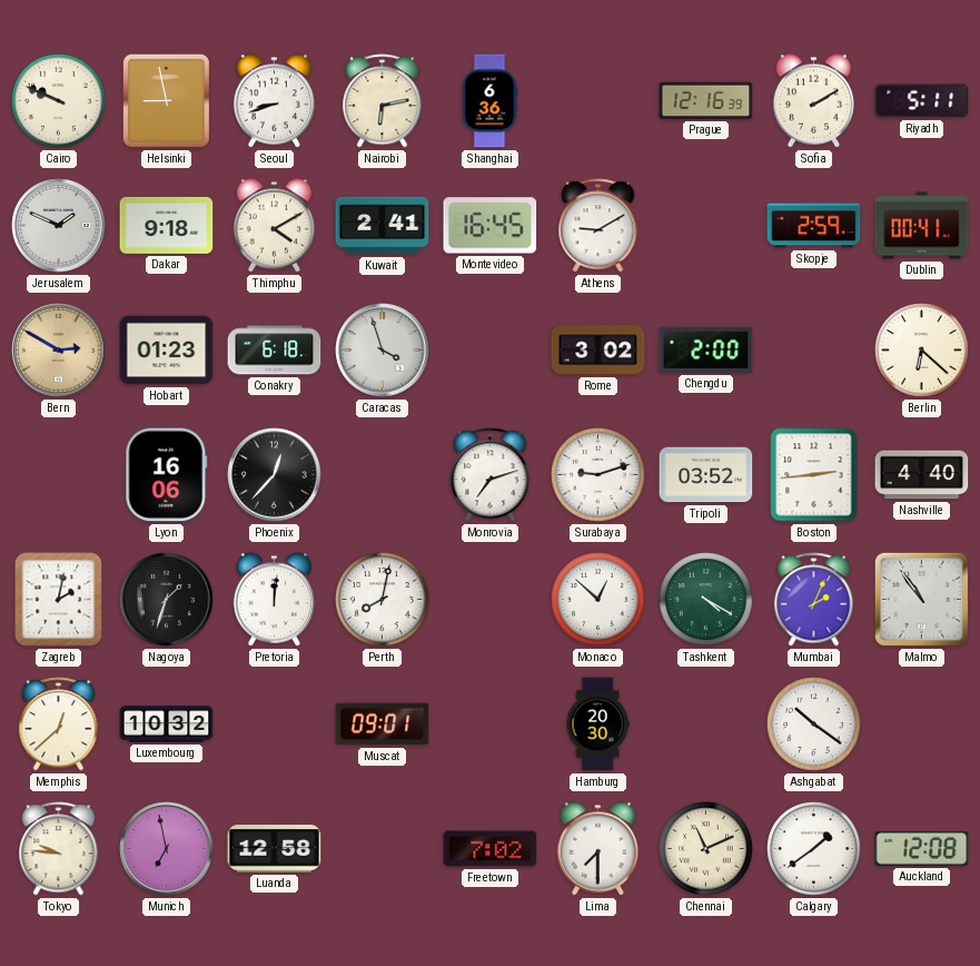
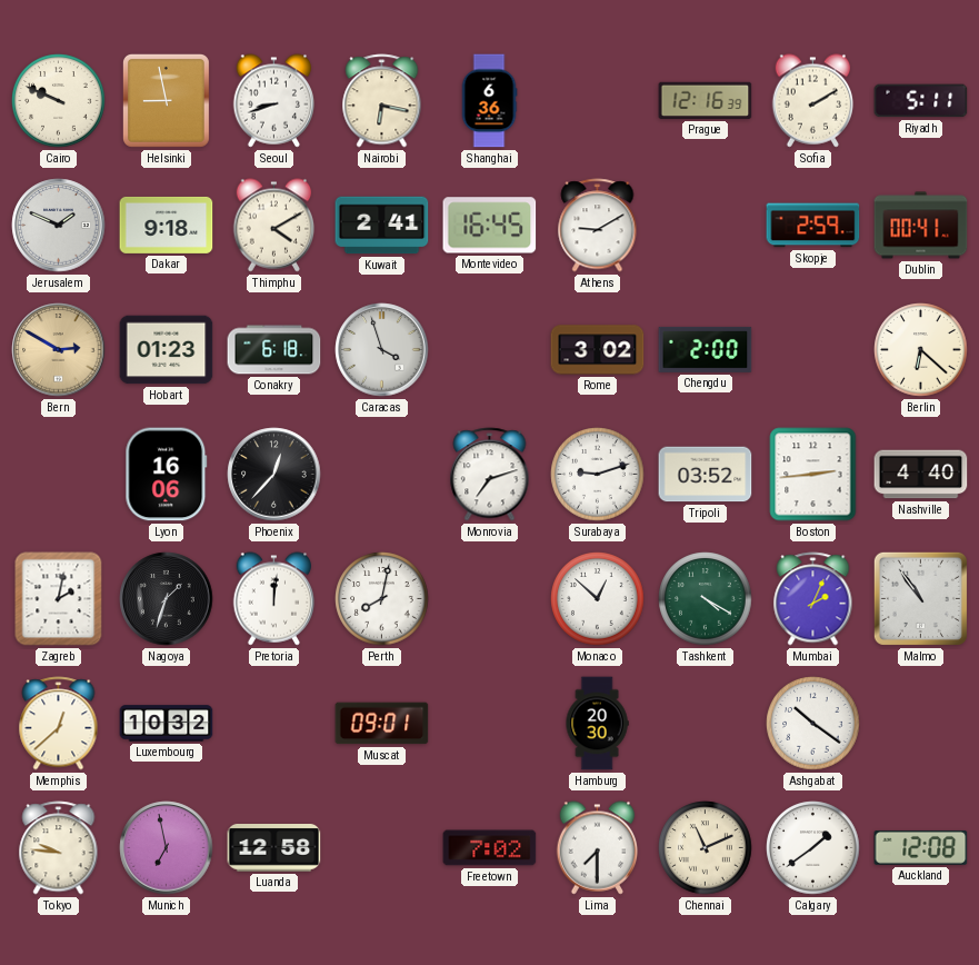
Nairobi: 6:13 -> 6:17 (382, 101)
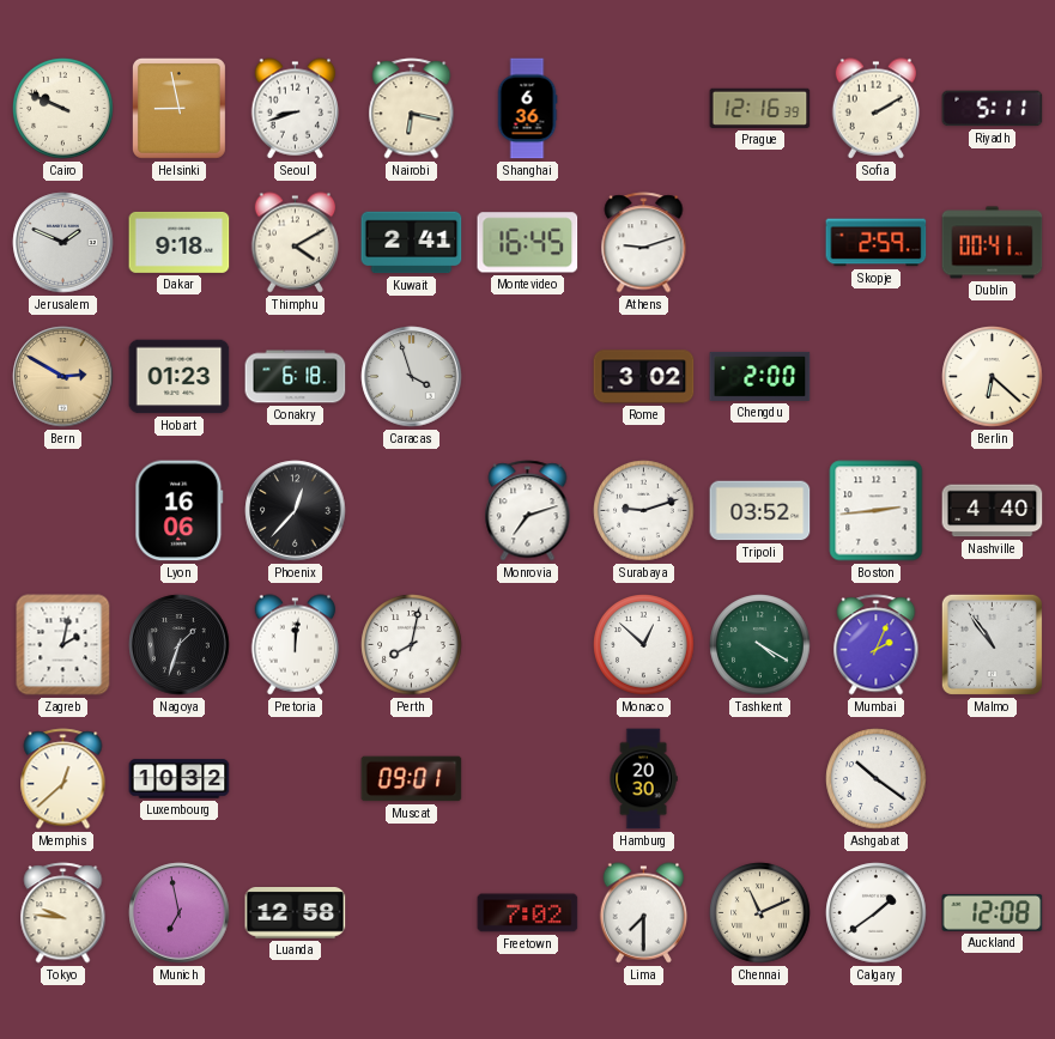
Athens: 9:10 -> 9:12 (644, 243)
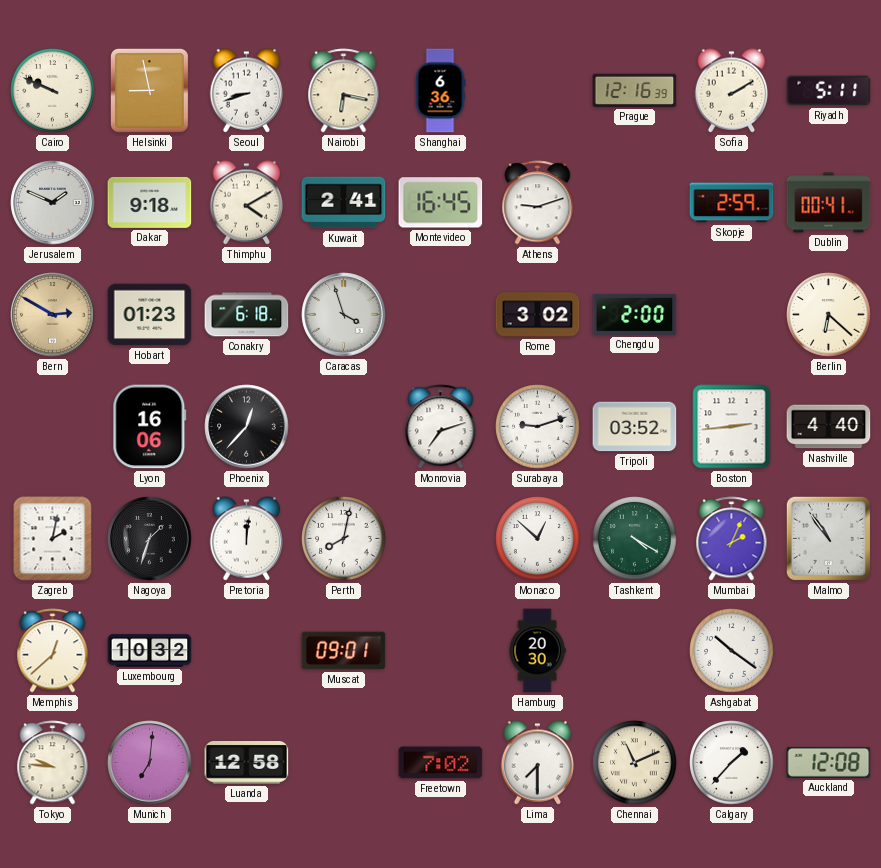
Munich: 6:58 -> 7:01 (150, 763)
Calgary: 1:39 -> 1:37 (732, 763)
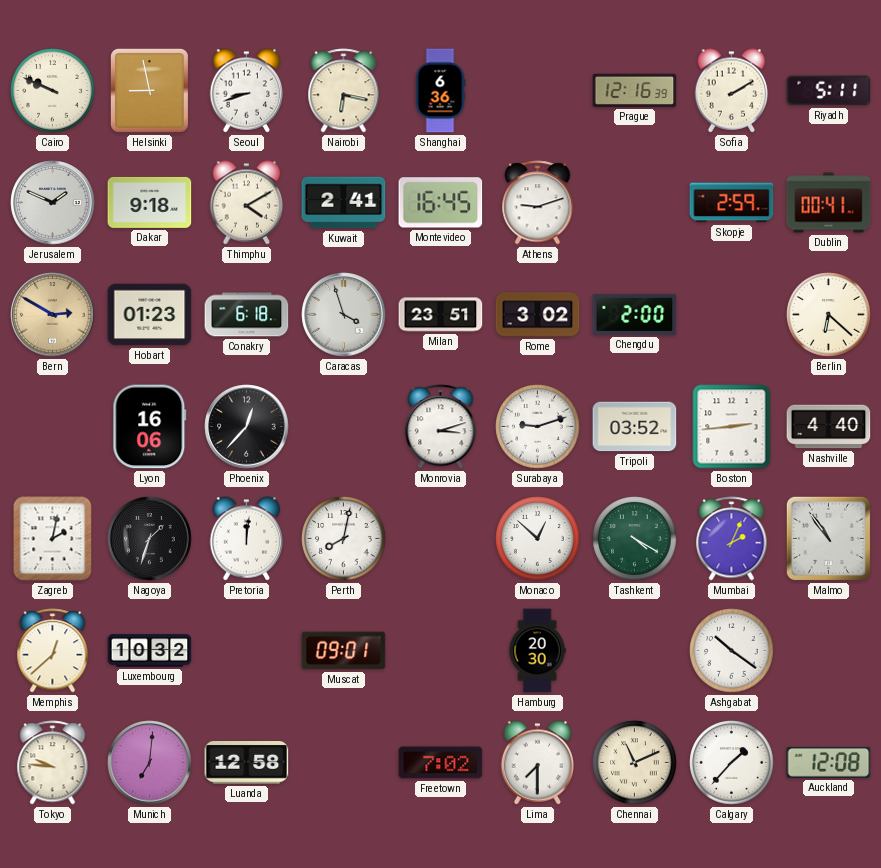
Milan: none -> 23:51 (441, 315)
Monrovia: 7:12 -> 3:12 (441, 427)
